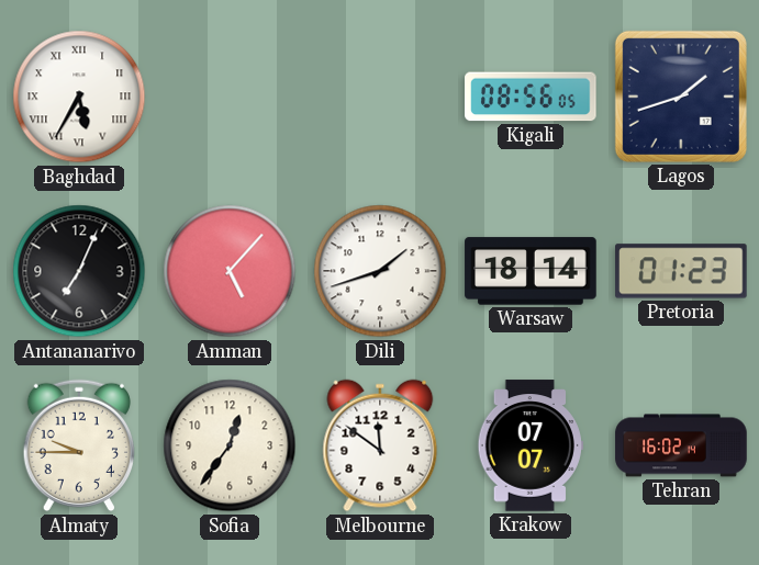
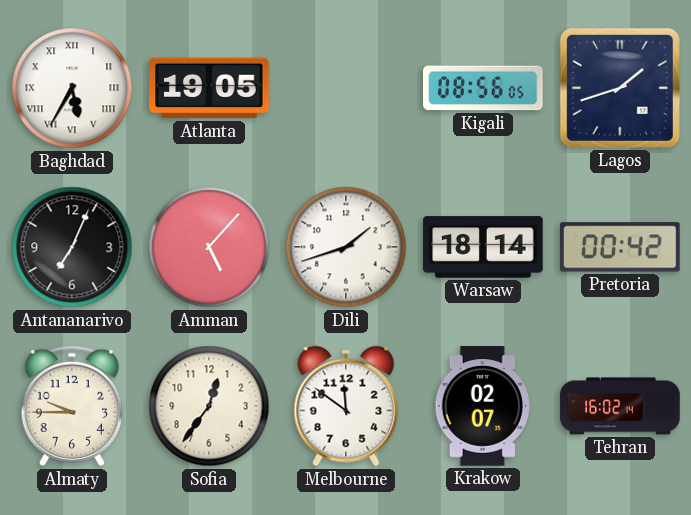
Atlanta: none -> 19:05 (209, 88)
Pretoria: 01:23 -> 00:42 (620, 247)
Krakow: 07:07 -> 02:07 (483, 406)
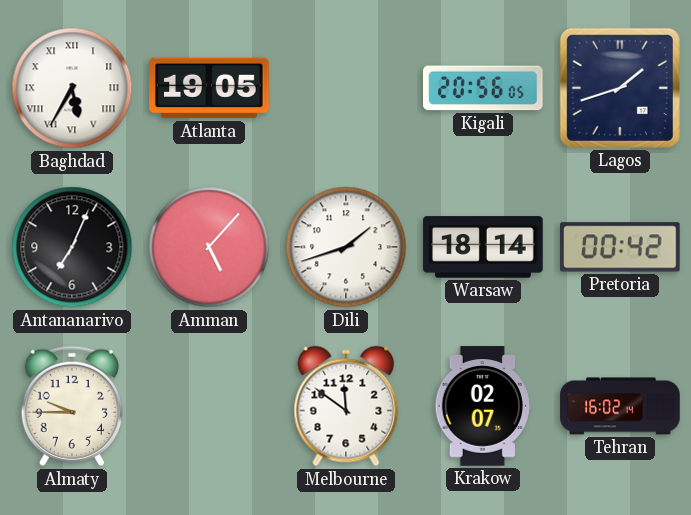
Kigali: 08:56 -> 20:56 (484, 88)
Sofia: 12:36 -> none (209, 406)
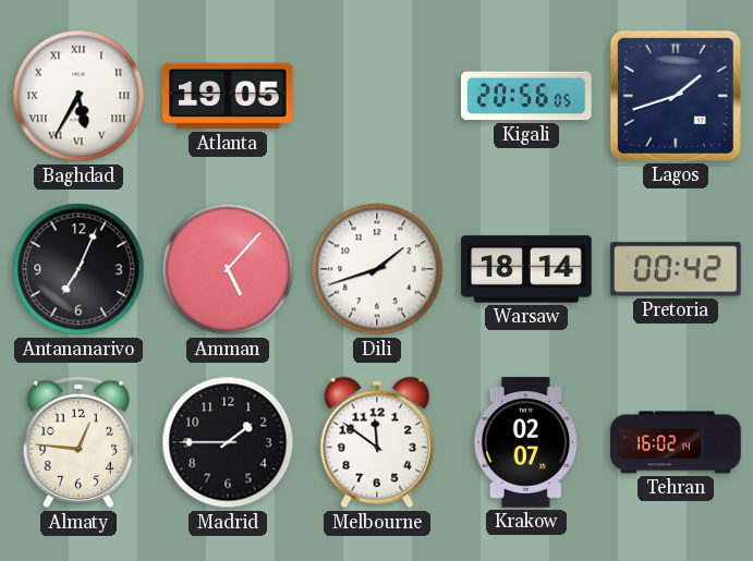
Almaty: 9:45 -> 12:46 (77, 442)
Madrid: none -> 1:45 (228, 442)
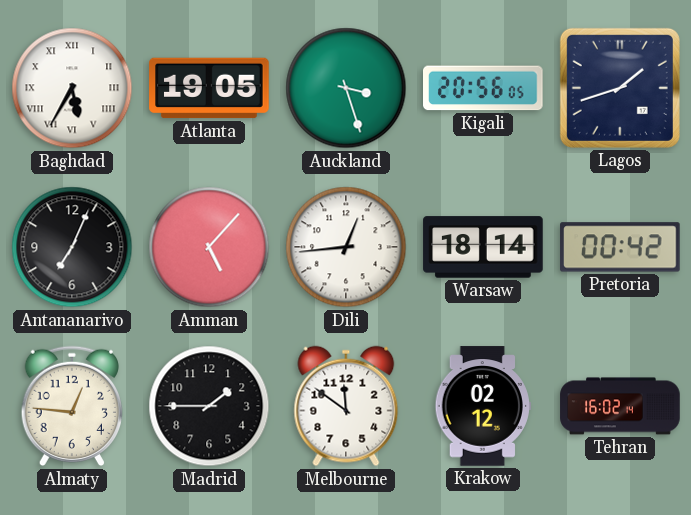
Auckland: none -> 3:27 (346, 88)
Dili: 1:42 -> 12:44 (346, 247)
Krakow: 02:07 -> 02:12 (483, 406)
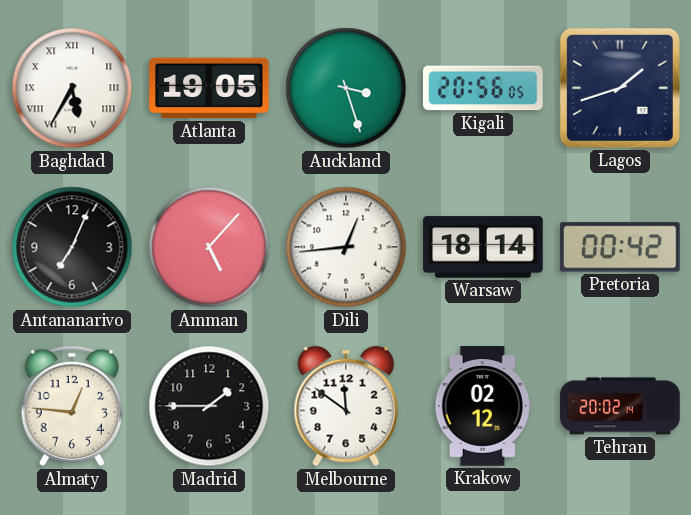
Tehran: 16:02 -> 20:02 (620, 406)
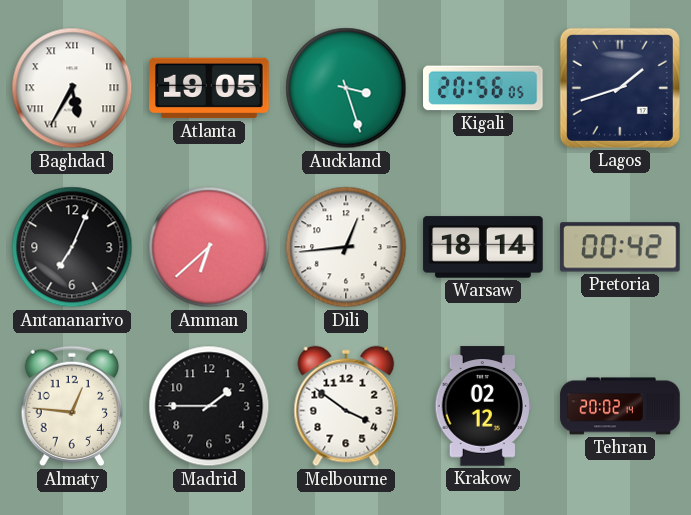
Amman: 5:07 -> 6:38 (209, 247)
Melbourne: 11:51 -> 3:51 (346, 406)
